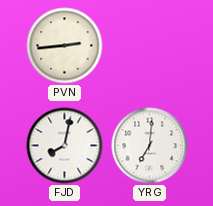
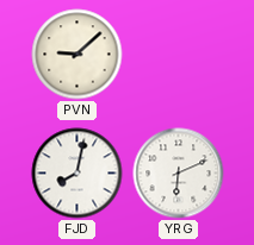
PVN: 2:44 -> 9:08 (78, 55)
YRG: 7:01 -> 6:11 (179, 174)
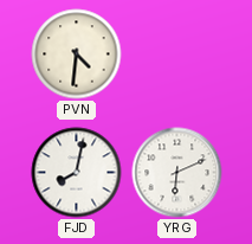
PVN: 9:08 -> 4:31 (77, 54)
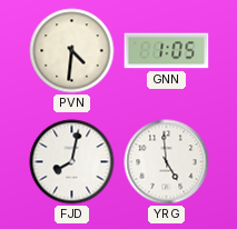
GNN: none -> 1:05 (167, 51)
YRG: 6:11 -> 4:59 (167, 162)
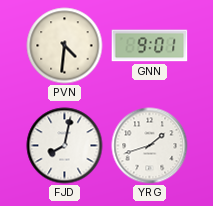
GNN: 1:05 -> 9:01 (150, 46)
YRG: 4:59 -> 1:42 (150, 146)
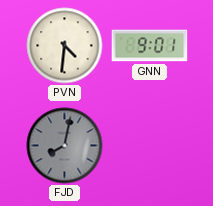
FJD dial: white -> grey (65, 146)
YRG: 1:42 -> none (150, 146)
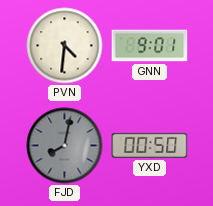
YXD: none -> 00:50 (150, 145)
